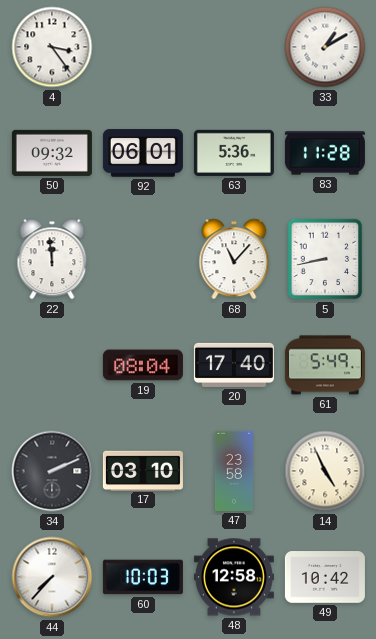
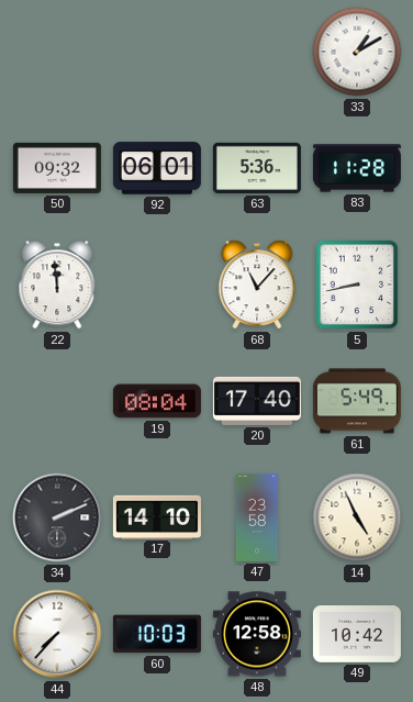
4: 3:24 -> none (52, 47)
17: 03:10 -> 14:10 (157, 516)
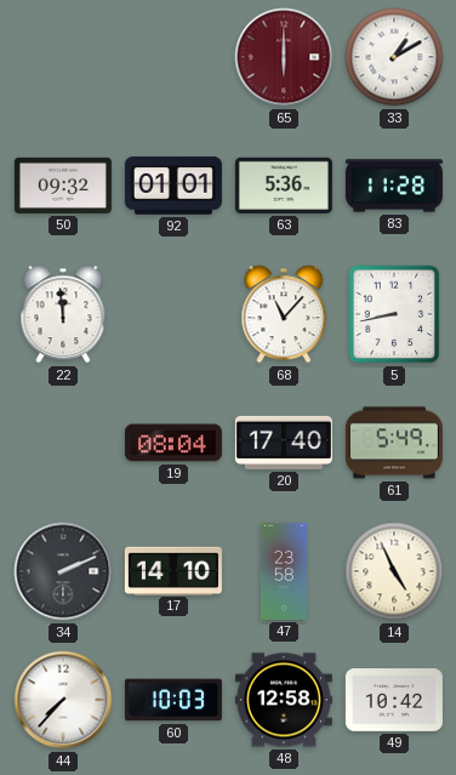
65: none -> 6:00 (284, 57)
92: 06:01 -> 01:01 (173, 186)
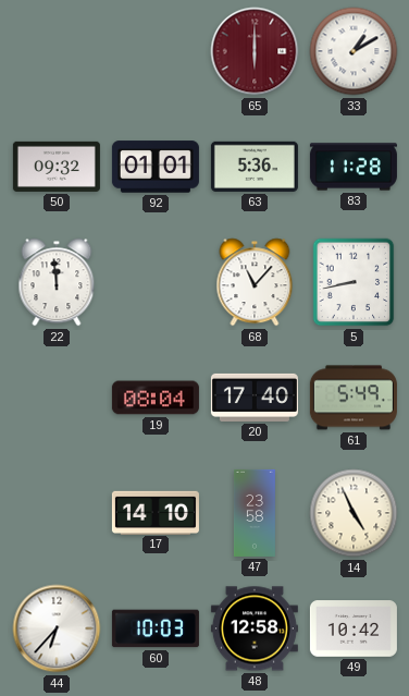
34: 2:11 -> none (63, 571)
44: 7:37 -> 6:37 (57, 628)
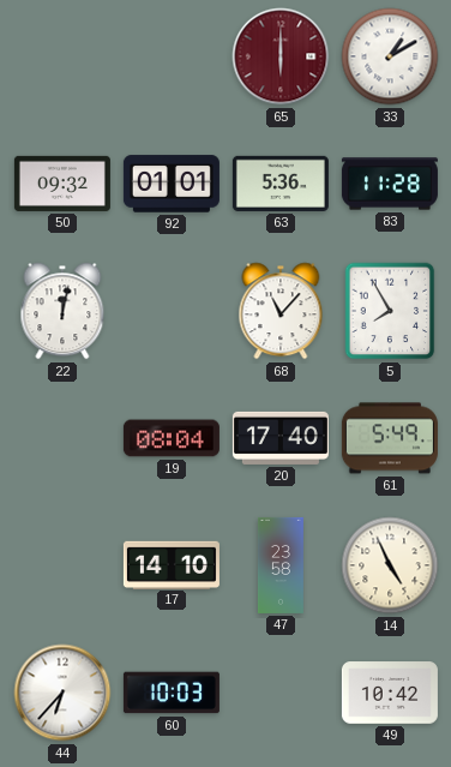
22: 11:59 -> 12:02 (62, 311)
5: 8:43 -> 7:55 (390, 311)
48: 12:58 -> none (255, 628)
